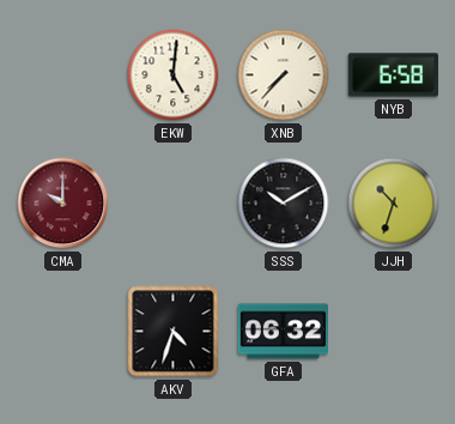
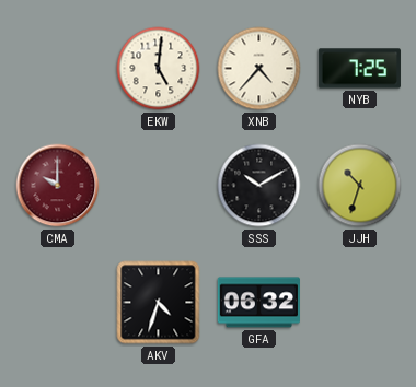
XNB: 7:37 -> 4:37 (259, 69)
NYB: 6:58 -> 7:25 (359, 69)
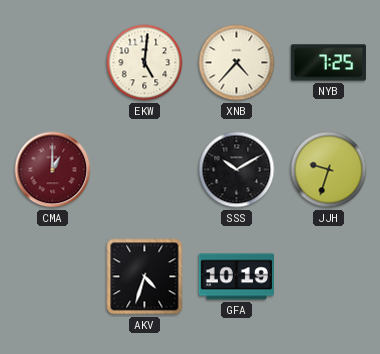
CMA: 10:00 -> 1:00 (53, 170)
JJH: 10:33 -> 9:33 (329, 170)
GFA: 06:32 -> 10:19 (236, 277)
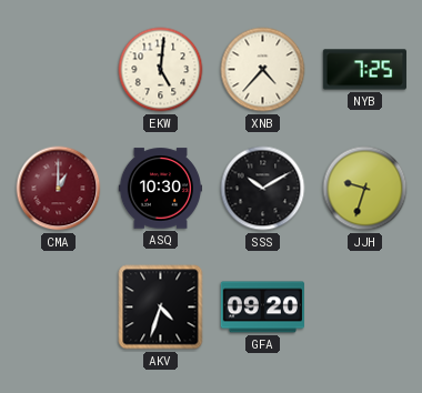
ASQ: none -> 10:30 (160, 189)
GFA: 10:19 -> 09:20 (262, 308)
